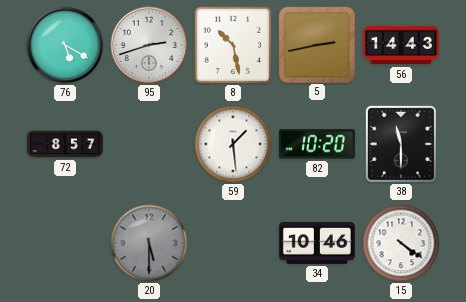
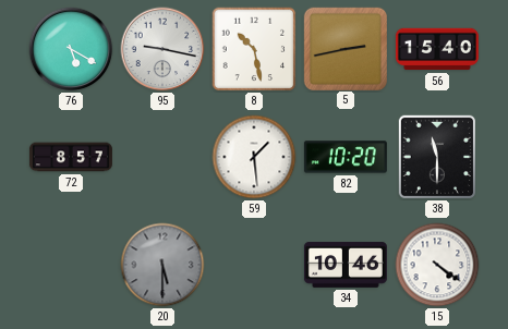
95: 2:42 -> 9:17 (162, 49)
56: 14:43 -> 15:40 (437, 49)
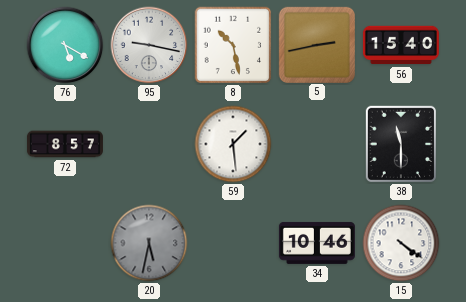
82: 10:20 -> none (346, 157)
20: 5:30 -> 5:32 (149, 243)
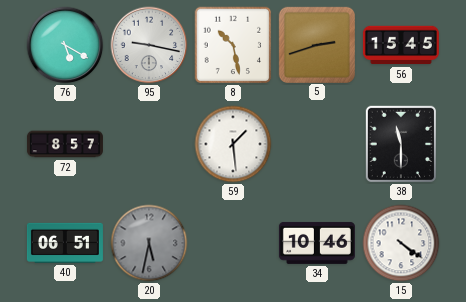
5: 2:43 -> 2:42 (316, 44)
56: 15:40 -> 15:45 (401, 45)
40: none -> 06:51 (65, 243)
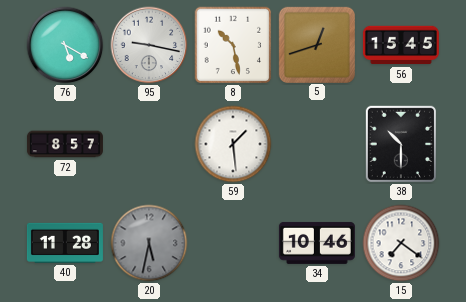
5: 2:42 -> 12:42 (316, 44)
38: 11:30 -> 10:30 (401, 144)
40: 06:51 -> 11:28 (65, 243)
15: 4:21 -> 7:21 (401, 243)
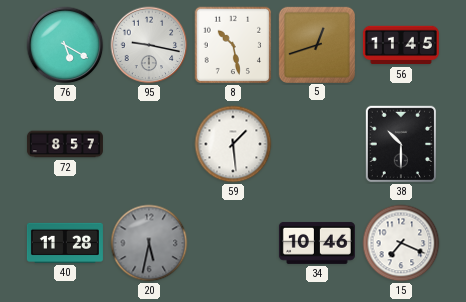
56: 15:45 -> 11:45 (401, 45)
15: 7:21 -> 7:19 (401, 243)
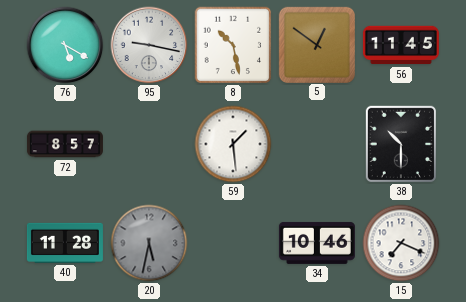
5: 12:42 -> 12:51 (316, 44)
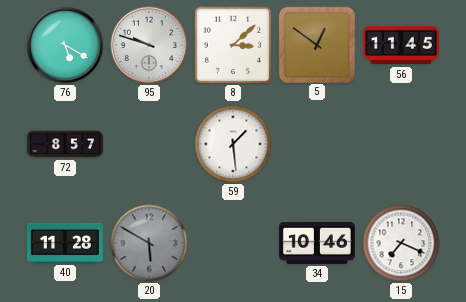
95: 9:17 -> 9:48 (149, 45)
8: 10:28 -> 3:08 (233, 45)
38: 10:30 -> none (401, 144)
20: 5:32 -> 5:50 (149, 243)
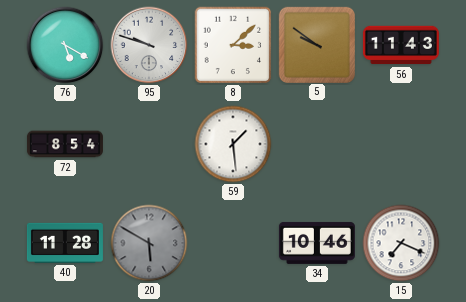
5: 12:51 -> 9:51 (316, 44)
56: 11:45 -> 11:43 (401, 45)
72: 8:57 -> 8:54 (65, 144)
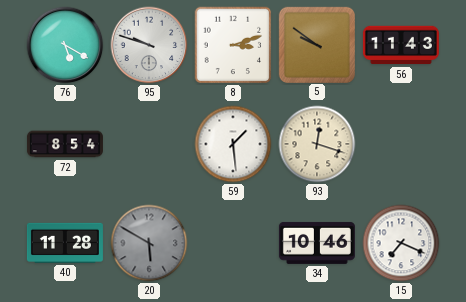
8: 3:08 -> 3:12 (233, 45)
93: none -> 12:18 (317, 144)
